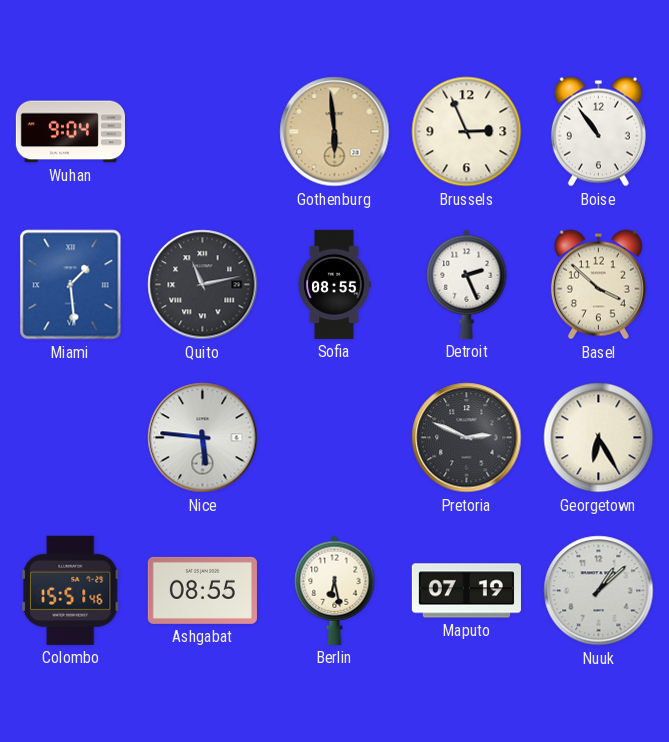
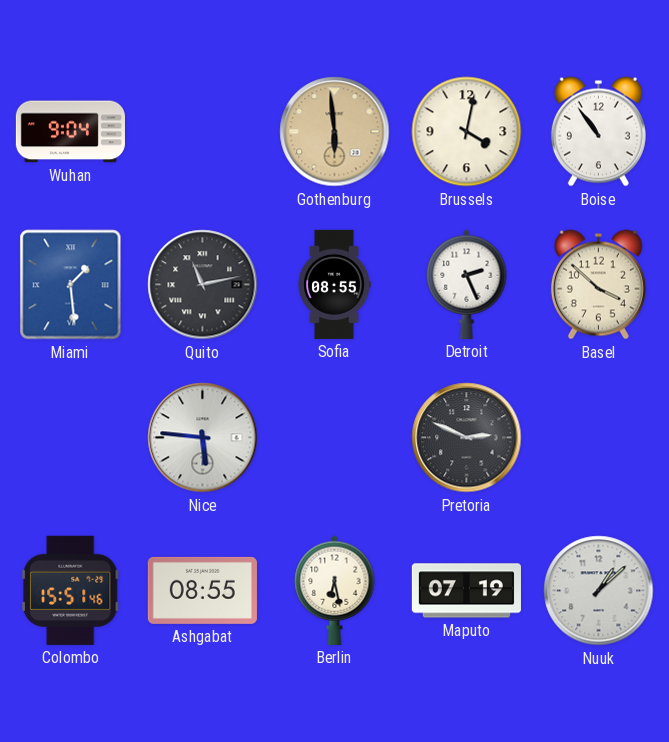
Brussels: 2:56 -> 4:02 (467, 132)
Georgetown: 6:25 -> none (599, 438)
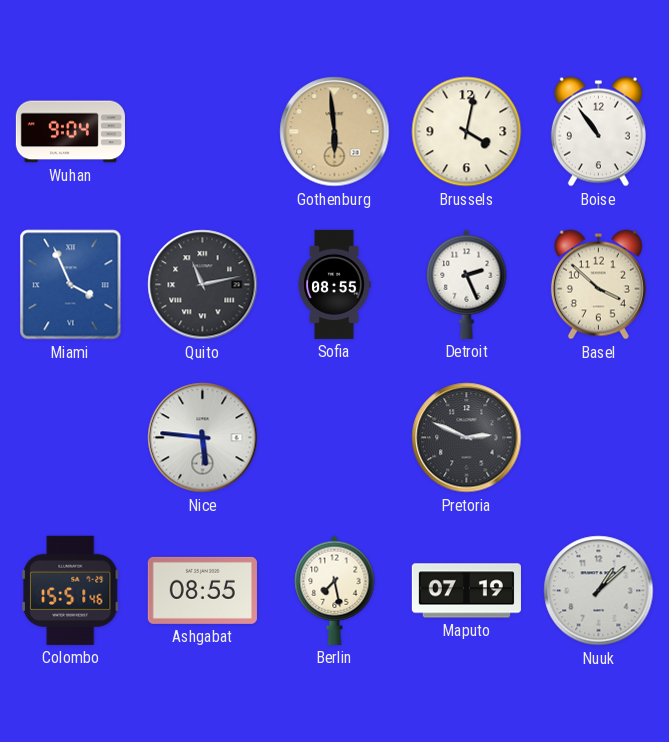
Miami: 1:29 -> 3:56 (71, 285)
Berlin: 6:28 -> 7:28 (335, 590)
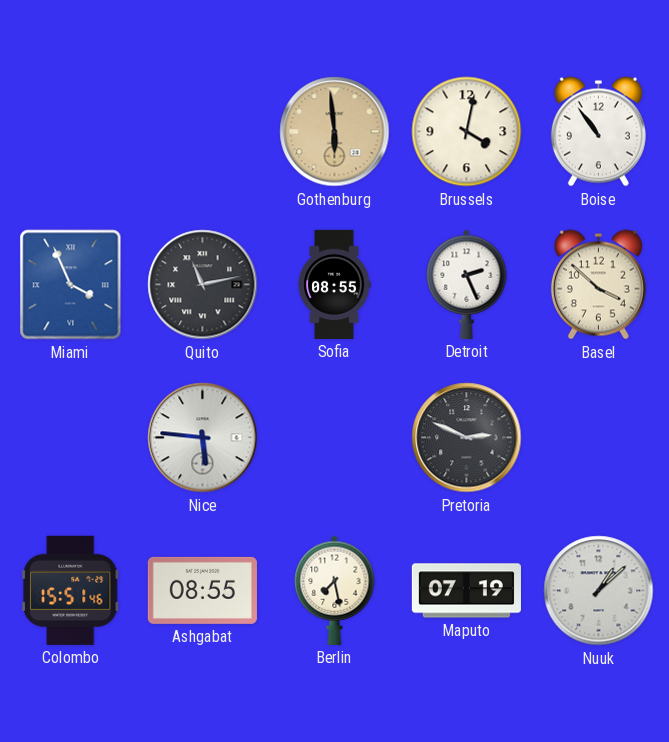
Wuhan: 9:04 -> none (70, 132)
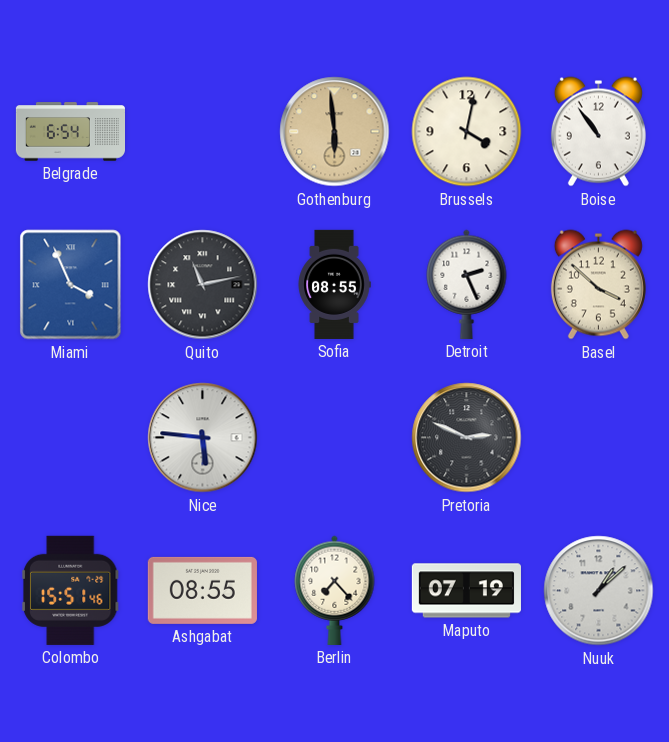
Belgrade: none -> 6:54 (70, 132)
Berlin: 7:28 -> 7:23 (335, 590)
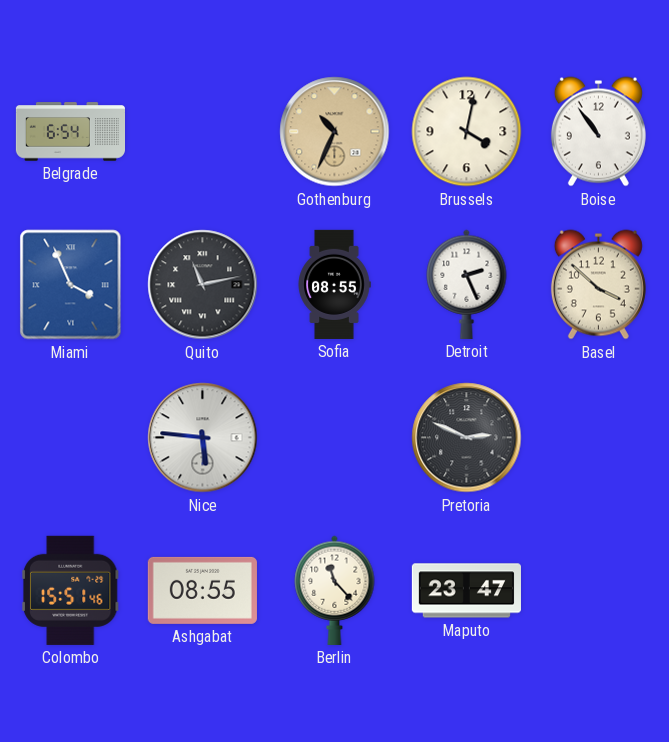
Gothenburg: 5:59 -> 10:34 (335, 132)
Berlin: 7:23 -> 11:23 (335, 590)
Maputo: 07:19 -> 23:47 (466, 591)
Nuuk: 1:08 -> none (599, 591)
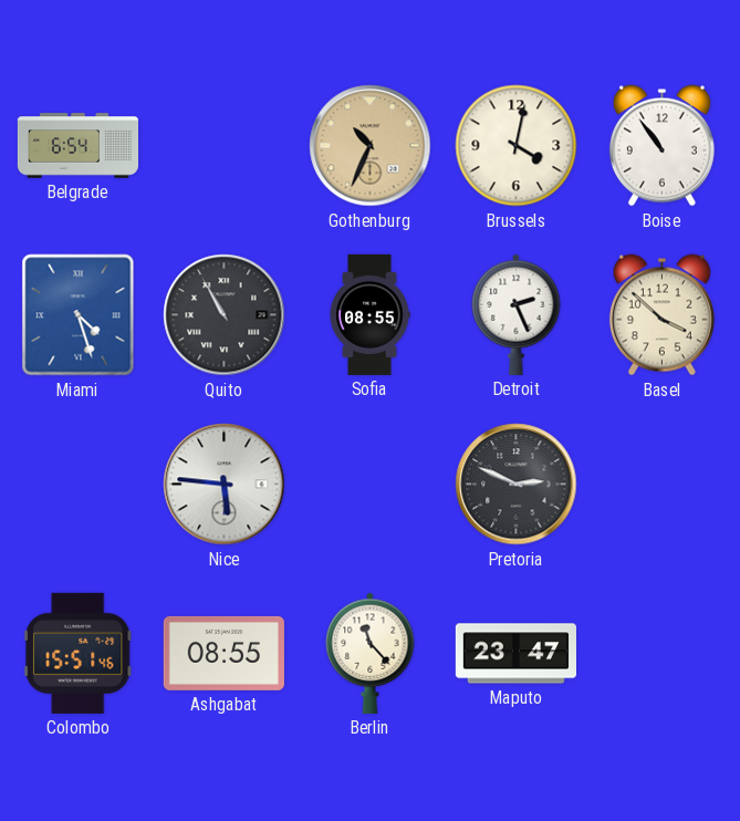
Miami: 3:56 -> 4:27 (79, 315)
Quito: 11:13 -> 10:55 (225, 315)
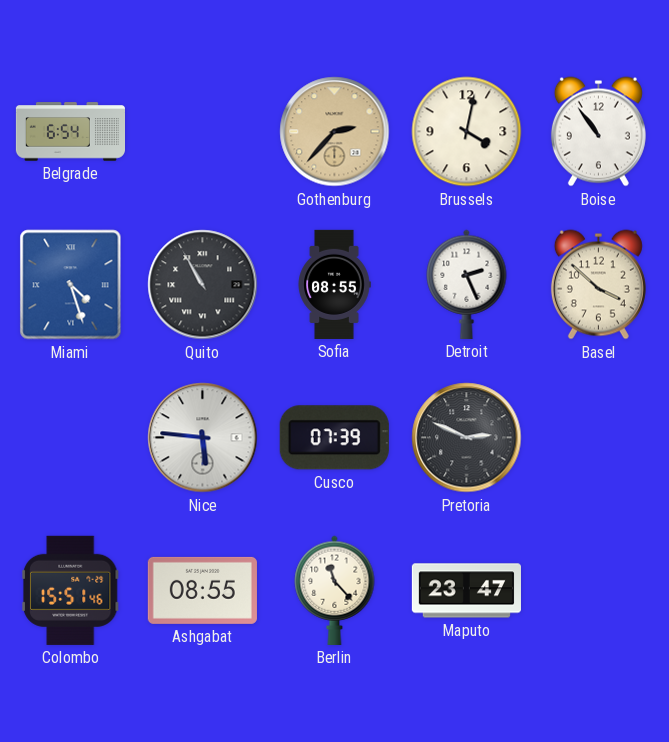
Gothenburg: 10:34 -> 2:37 (335, 132)
Cusco: none -> 07:39 (334, 438)
